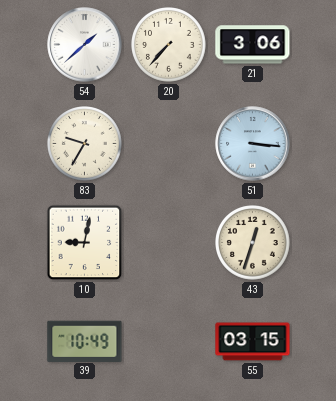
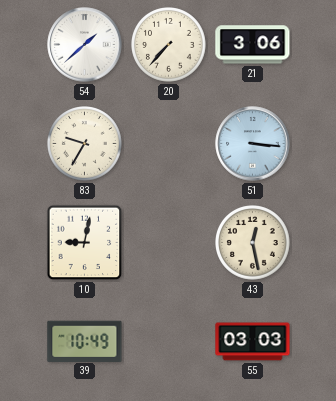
43: 12:33 -> 12:28 (253, 243)
55: 03:15 -> 03:03 (253, 342)
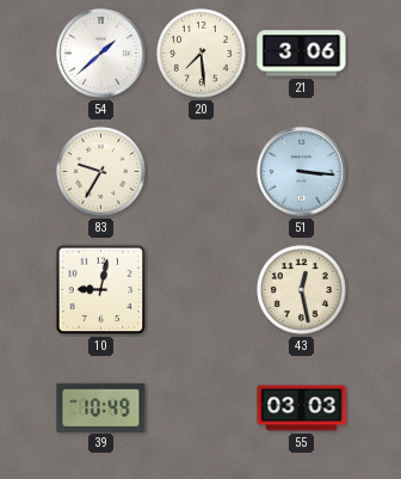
20: 7:37 -> 7:29 (202, 54)
